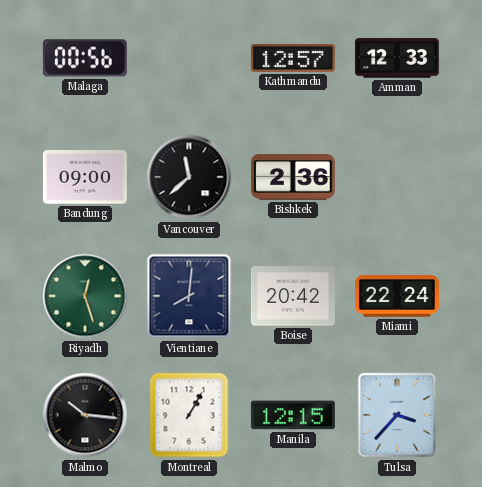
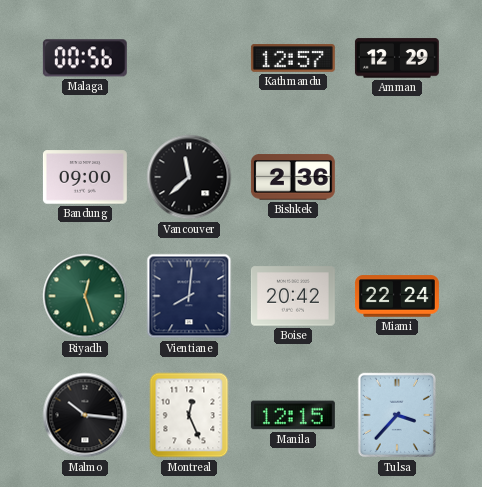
Amman: 12:33 -> 12:29 (397, 58)
Montreal: 1:05 -> 12:26 (189, 415)
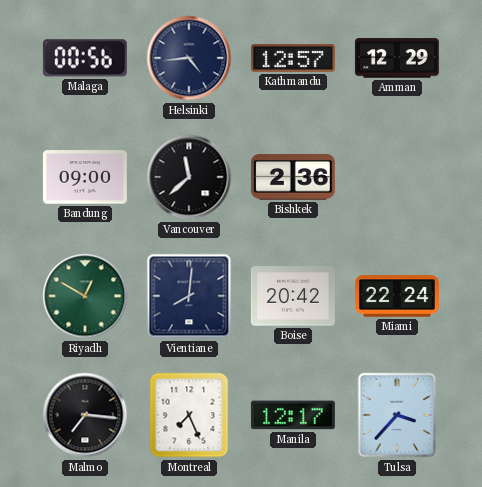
Helsinki: none -> 4:44 (189, 58)
Riyadh: 12:27 -> 12:50 (85, 296)
Malmo: 10:16 -> 7:16 (85, 415)
Montreal: 12:26 -> 7:26 (189, 415)
Manila: 12:15 -> 12:17 (293, 415)
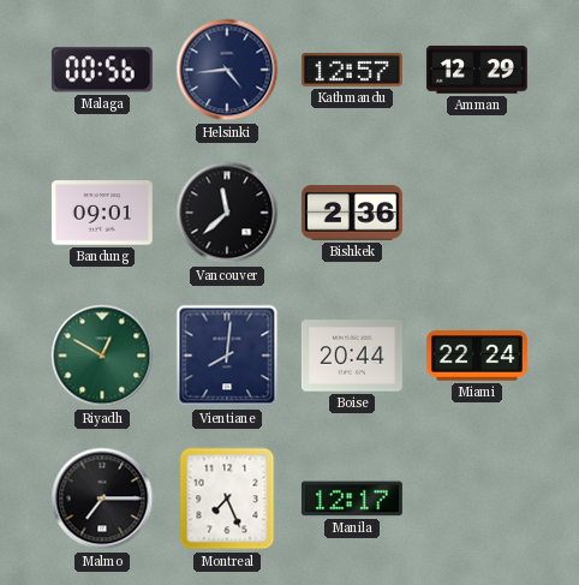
Bandung: 09:00 -> 09:01 (102, 213)
Boise: 20:42 -> 20:44 (352, 356)
Malmo: 7:16 -> 7:15 (102, 499)
Tulsa: 3:37 -> none (397, 415)
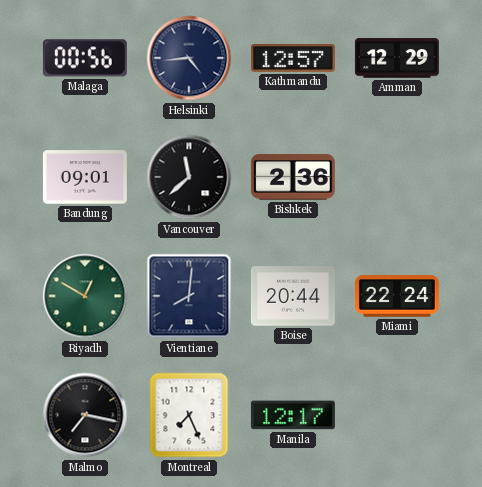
Malmo: 7:15 -> 7:17 (85, 415)
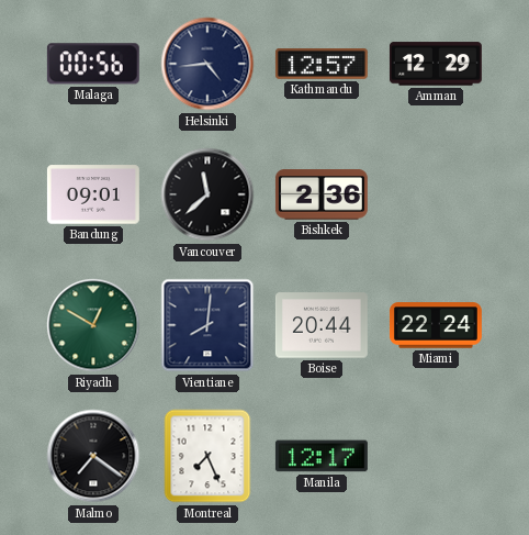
Malmo: 7:17 -> 7:21 (93, 456)
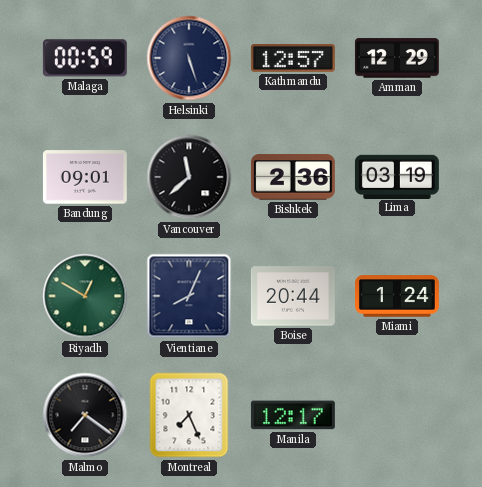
Malaga: 00:56 -> 00:59 (85, 58)
Helsinki: 4:44 -> 5:27 (189, 58)
Lima: none -> 03:19 (397, 176)
Vientiane: 8:01 -> 8:04 (189, 296)
Miami: 22:24 -> 1:24 (397, 296)
